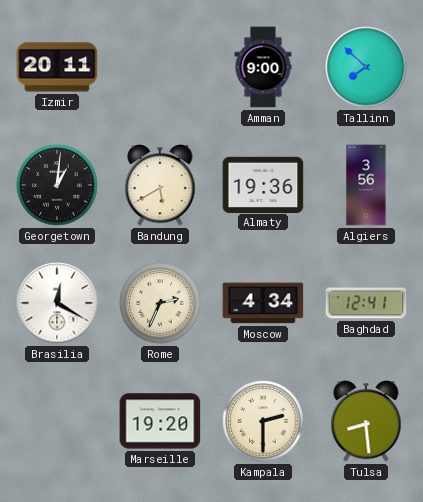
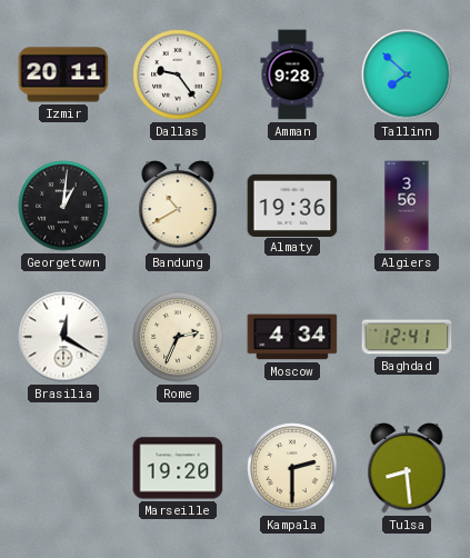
Dallas: none -> 9:24 (178, 74)
Amman: 9:00 -> 9:28 (292, 74)
Bandung: 5:40 -> 10:40 (178, 206)
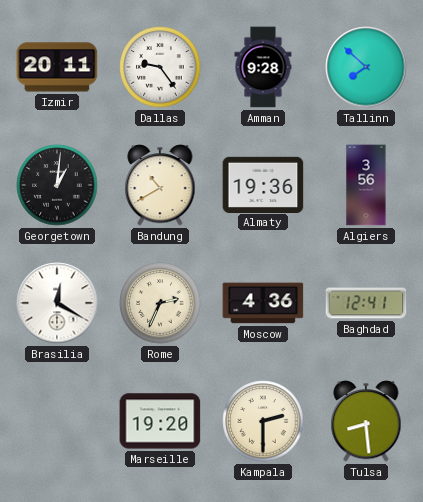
Moscow: 4:34 -> 4:36 (263, 303)
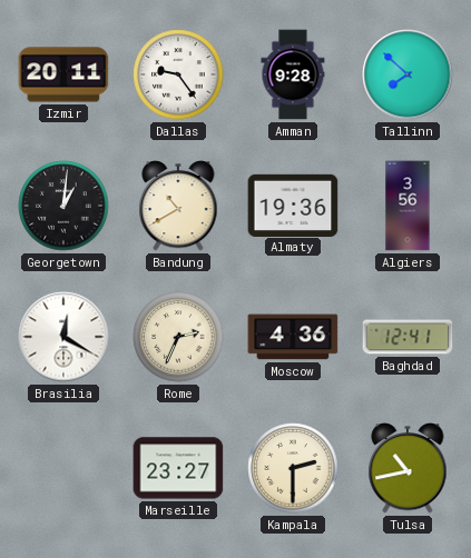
Marseille: 19:20 -> 23:27 (178, 468)
Tulsa: 8:29 -> 10:43 (408, 468)
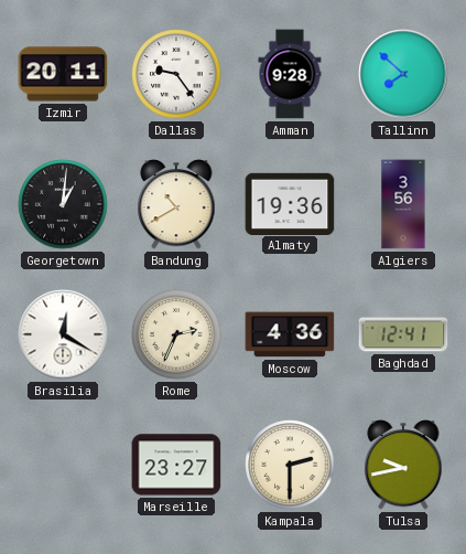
Tulsa: 10:43 -> 9:43 (403, 465)
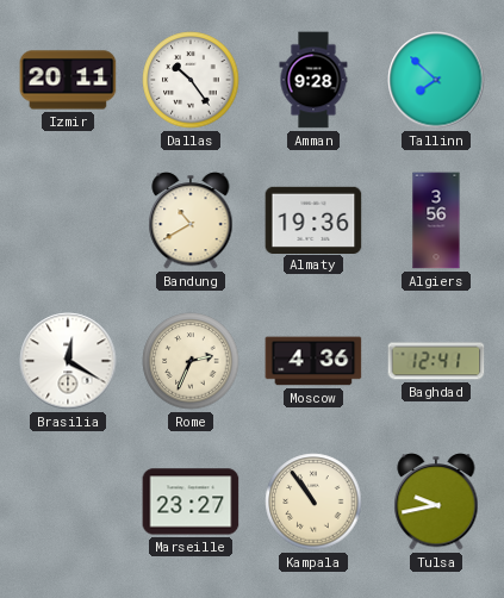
Dallas: 9:24 -> 10:24 (191, 80)
Georgetown: 1:01 -> none (63, 204)
Kampala: 2:30 -> 10:54 (313, 502)
